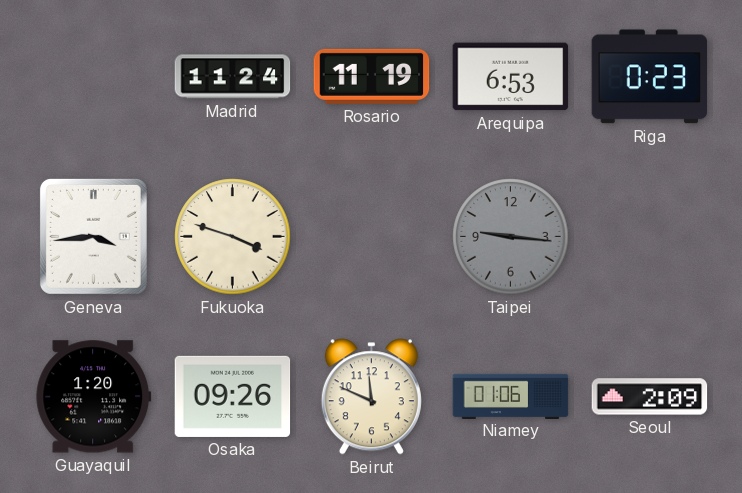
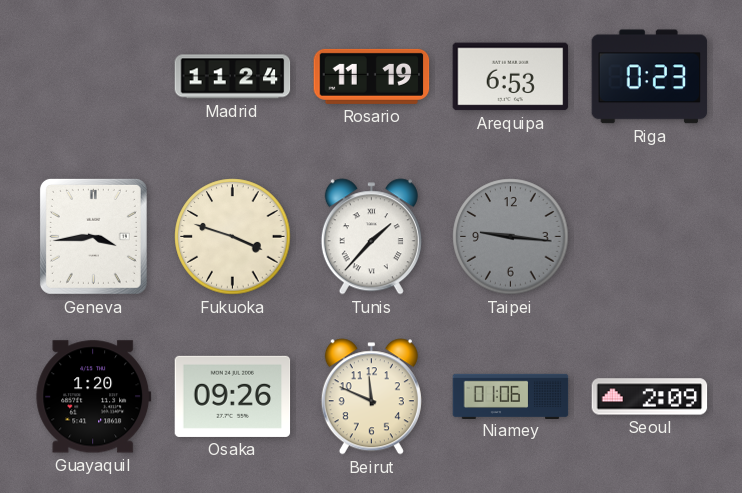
Tunis: none -> 1:37 (371, 237)
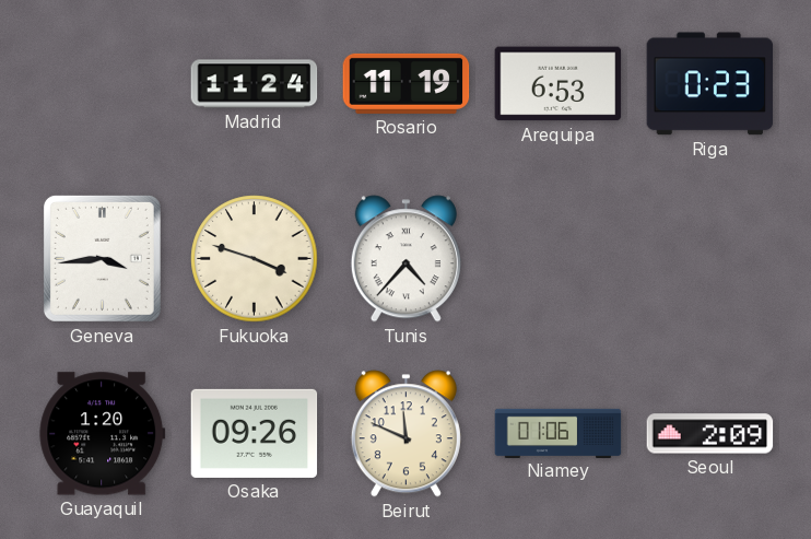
Tunis: 1:37 -> 4:37 (405, 259)
Taipei: 9:16 -> none (511, 237)
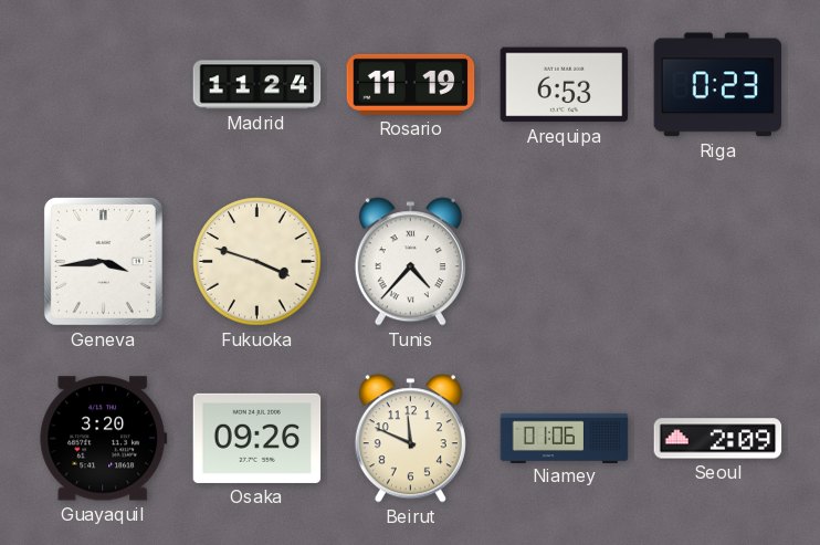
Guayaquil: 1:20 -> 3:20 (104, 439)
